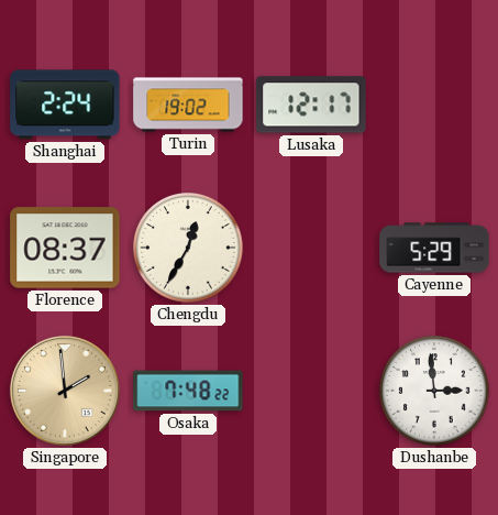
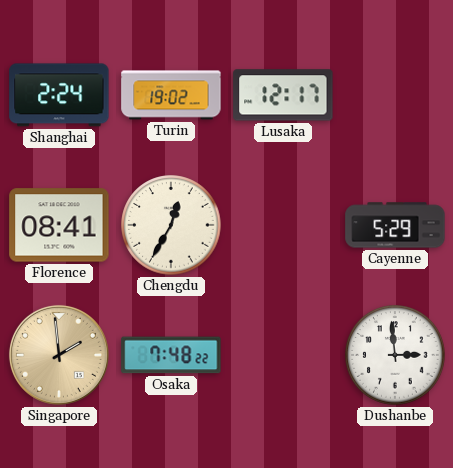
Florence: 08:37 -> 08:41 (59, 225)
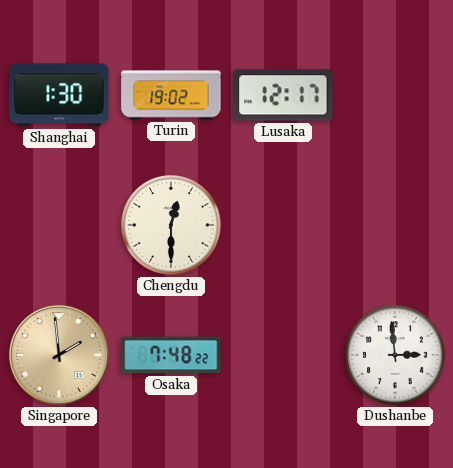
Shanghai: 2:24 -> 1:30 (59, 95)
Florence: 08:41 -> none (59, 225)
Chengdu: 12:35 -> 12:30 (171, 225)
Cayenne: 5:29 -> none (395, 225)
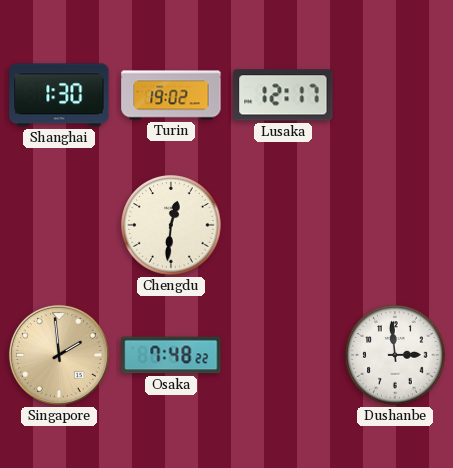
Chengdu: 12:30 -> 12:31 (171, 225)
